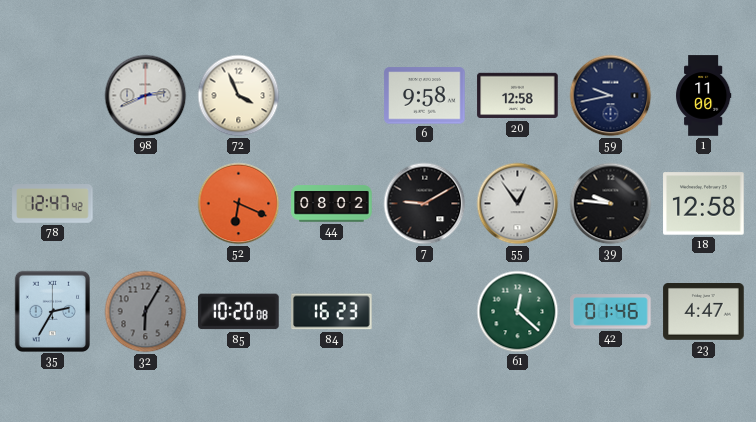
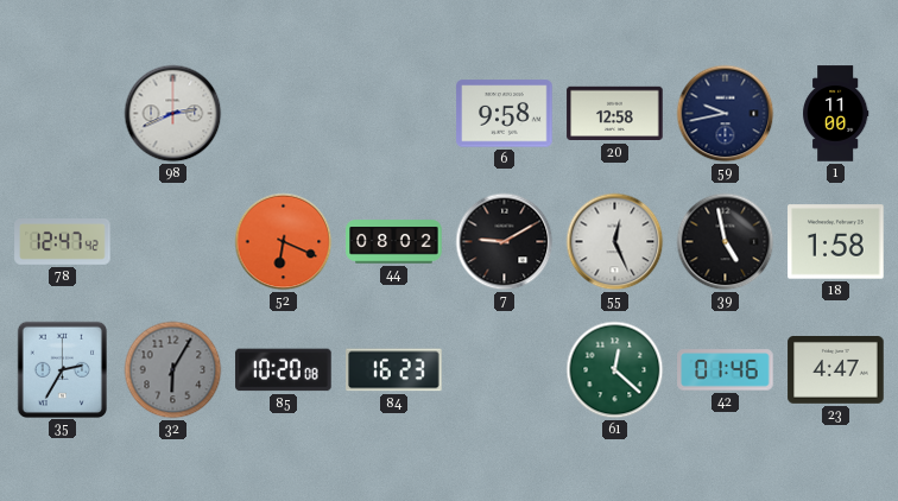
72: 3:56 -> none (239, 96)
55: 12:54 -> 12:26 (615, 242)
39: 9:46 -> 4:58 (726, 242)
18: 12:58 -> 1:58 (836, 242)
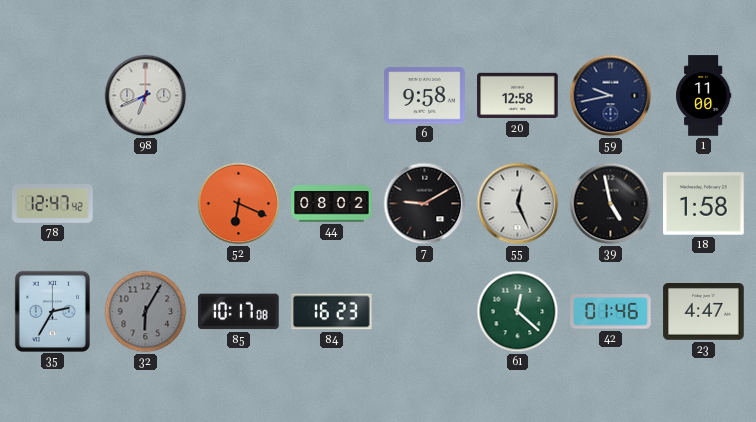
98: 2:41 -> 6:41 (146, 96)
85: 10:20 -> 10:17 (239, 312)
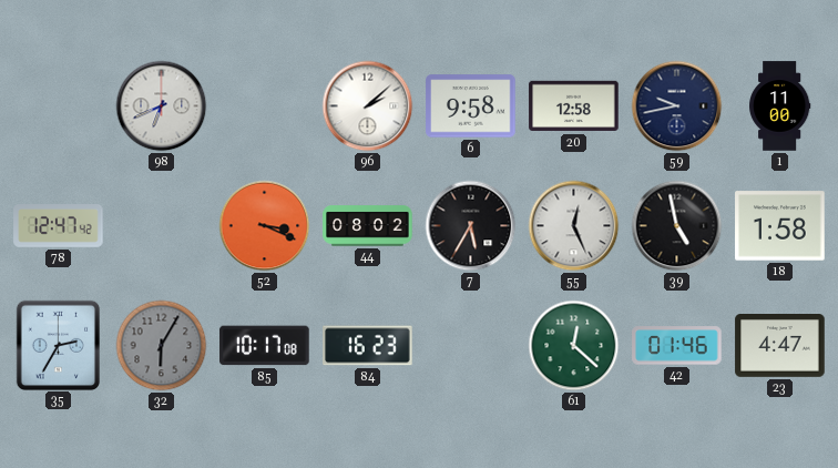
96: none -> 2:08 (368, 106)
52: 6:19 -> 3:19 (265, 226)
7: 9:10 -> 5:35 (471, 226)
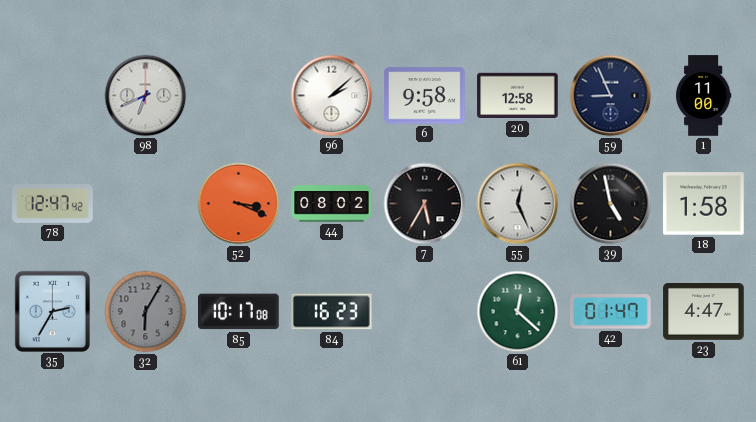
59: 9:43 -> 8:56 (611, 96)
42: 01:46 -> 01:47 (611, 312)
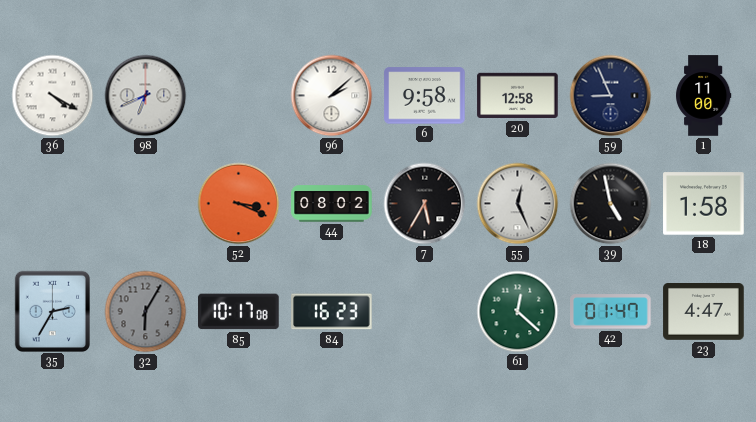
36: none -> 4:20 (53, 96)
78: 12:47 -> none (53, 204)
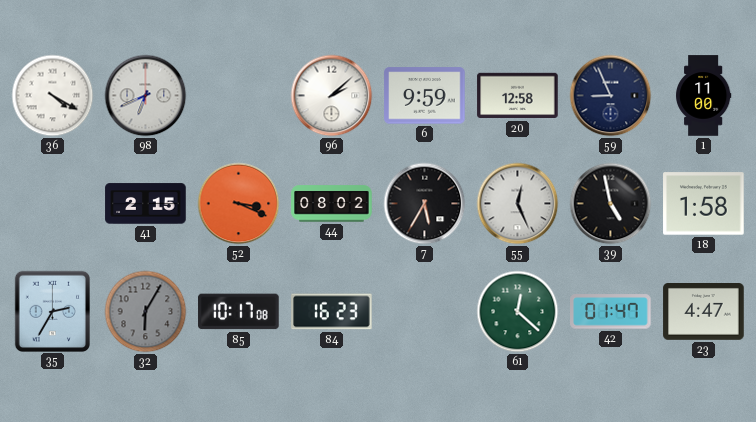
6: 9:58 -> 9:59 (425, 96)
41: none -> 2:15 (146, 204)
